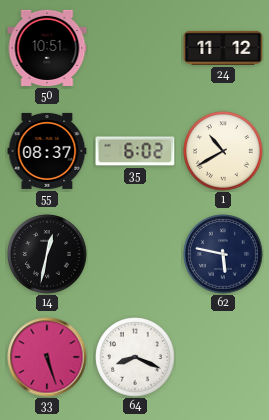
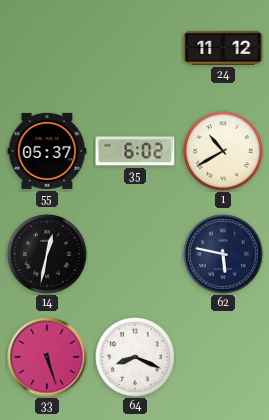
50: 10:51 -> none (47, 48)
55: 08:37 -> 05:37 (47, 151)
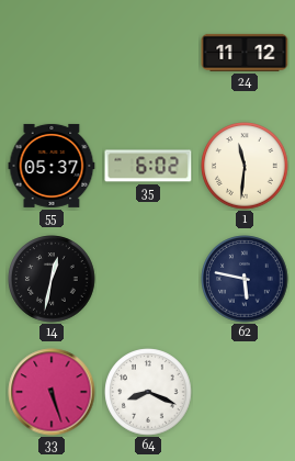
1: 10:40 -> 11:31 (245, 166)
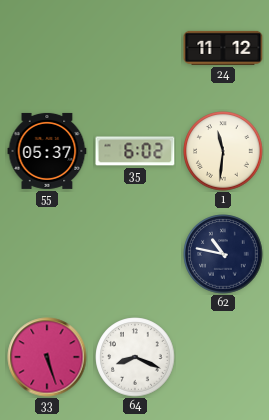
14: 12:32 -> none (52, 279)
62: 5:47 -> 10:47 (223, 254)
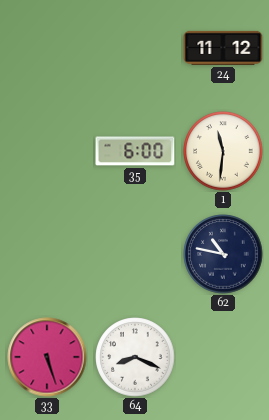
55: 05:37 -> none (47, 151)
35: 6:02 -> 6:00 (135, 151)
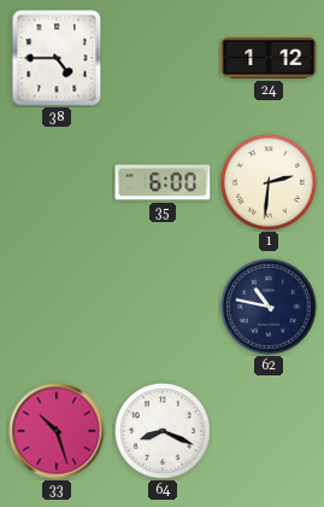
38: none -> 4:45 (57, 58)
24: 11:12 -> 1:12 (269, 58)
1: 11:31 -> 2:31 (269, 182)
33: 5:27 -> 10:27 (57, 431)
